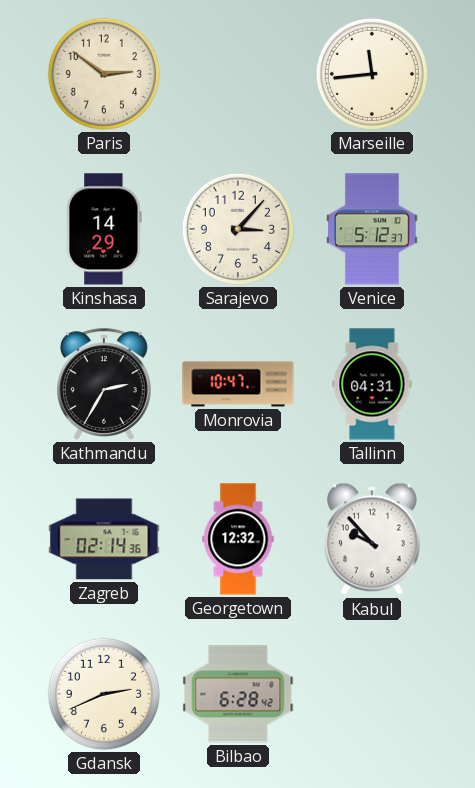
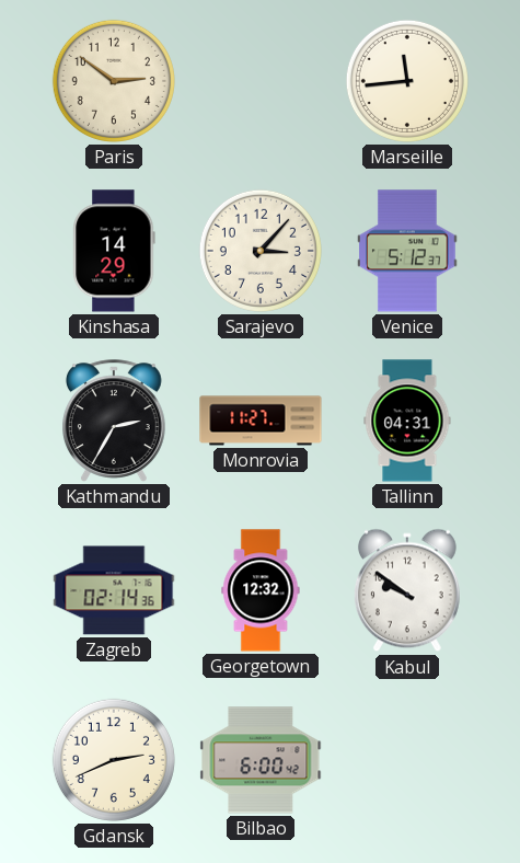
Monrovia: 10:47 -> 11:27 (261, 421)
Kabul: 9:53 -> 9:51 (408, 590)
Bilbao: 6:28 -> 6:00 (261, 760)
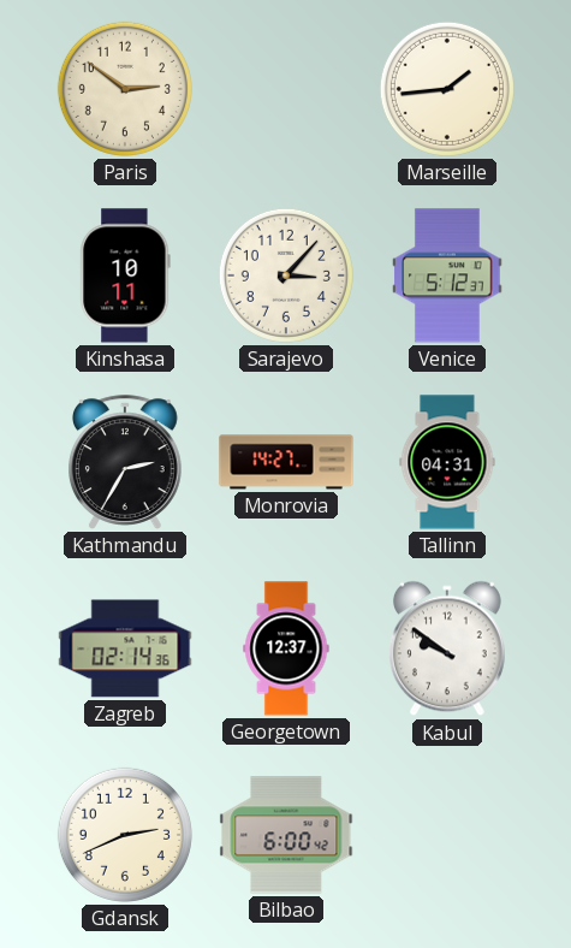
Marseille: 11:44 -> 1:44 (447, 89)
Kinshasa: 14:29 -> 10:11 (125, 275)
Monrovia: 11:27 -> 14:27 (286, 462)
Georgetown: 12:32 -> 12:37 (286, 648)
